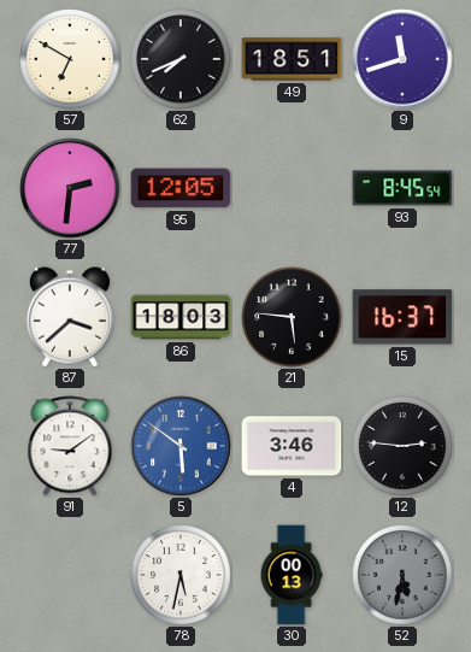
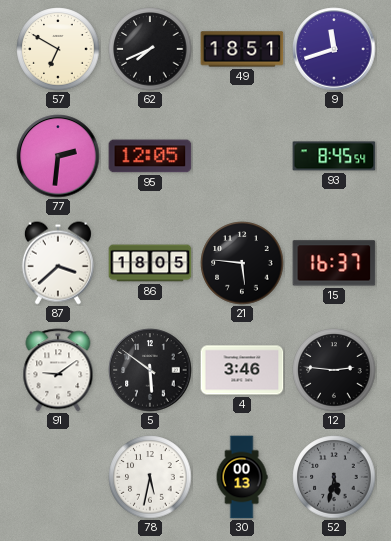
86: 18:03 -> 18:05 (150, 263)
5 dial: blue -> black (150, 370)
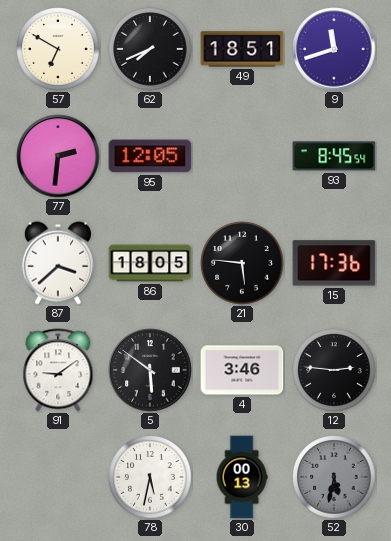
15: 16:37 -> 17:36 (334, 263)
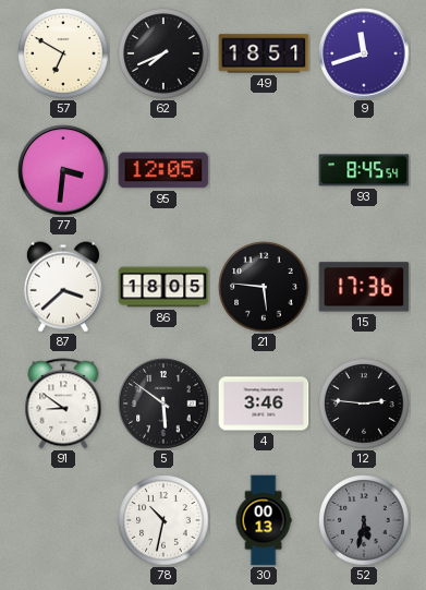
77: 2:31 -> 3:31 (63, 170)
91: 9:09 -> 8:51 (63, 404)
78: 5:32 -> 10:32 (163, 520)
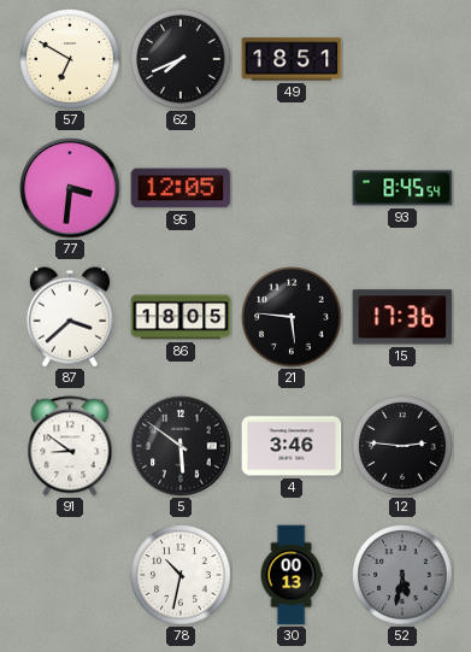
9: 11:42 -> none (364, 53)
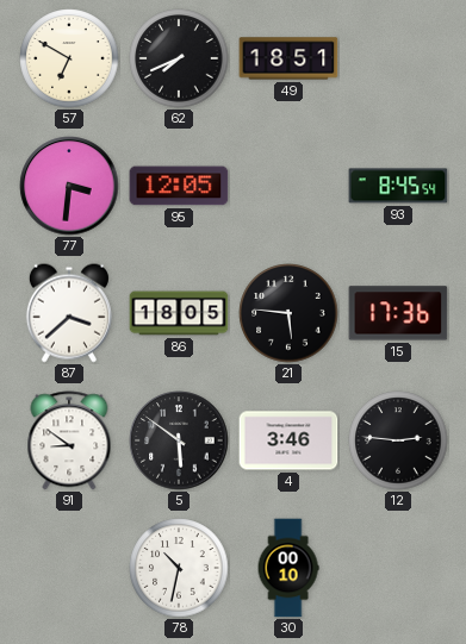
30: 00:13 -> 00:10 (288, 568)
52: 5:32 -> none (402, 575)
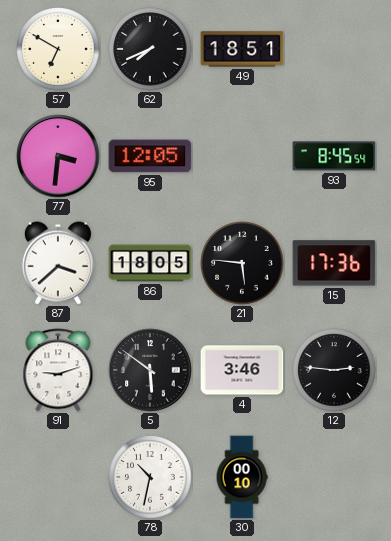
91: 8:51 -> 9:12 (58, 370)
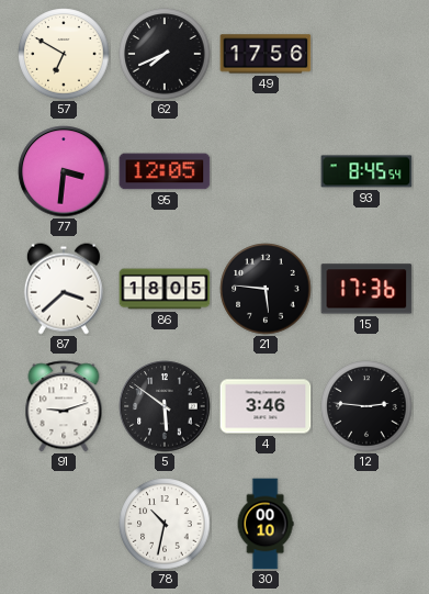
49: 18:51 -> 17:56 (266, 54)
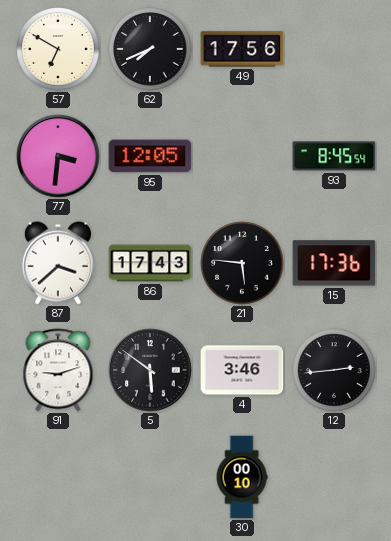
86: 18:05 -> 17:43 (150, 263)
12: 2:46 -> 2:44 (334, 370)
78: 10:32 -> none (165, 524)
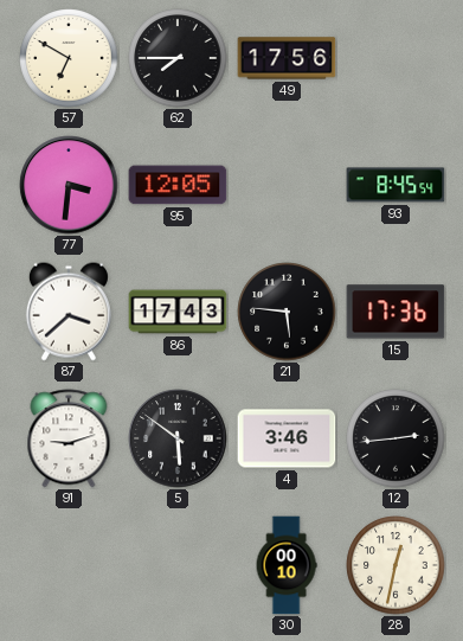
62: 7:41 -> 7:45 (178, 58)
28: none -> 12:32 (396, 565)
